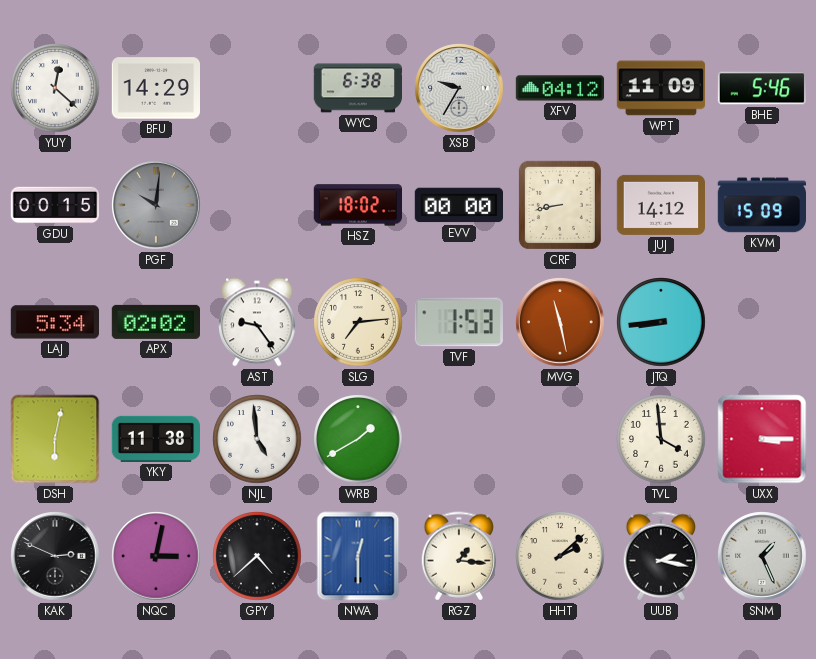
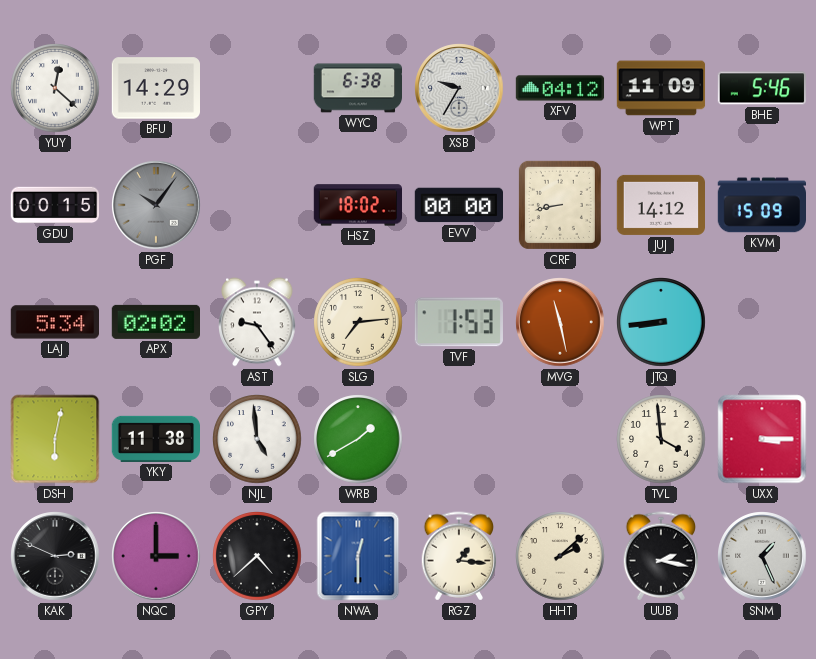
PGF: 10:01 -> 10:06 (156, 205)
NQC: 3:02 -> 3:00 (156, 556)
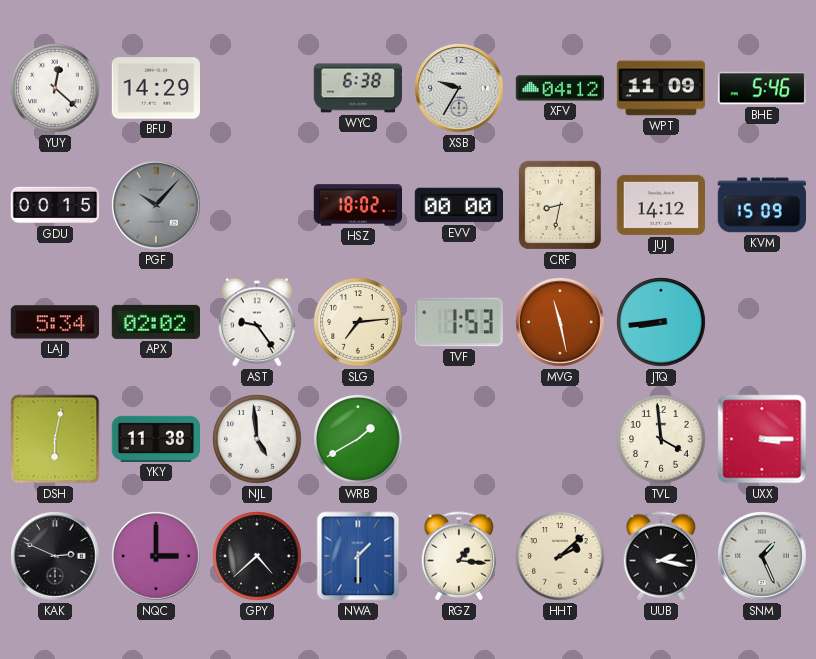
PGF: 10:06 -> 10:07 (156, 205)
CRF: 8:43 -> 8:32 (560, 205)
NWA: 12:30 -> 1:30 (358, 556)
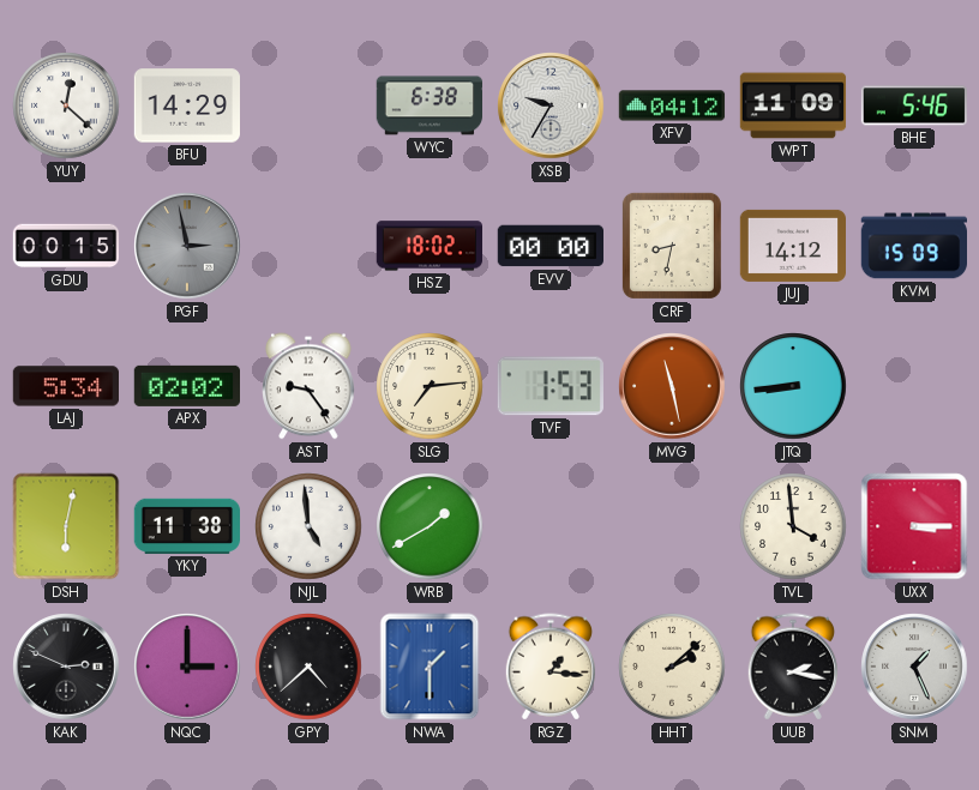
PGF: 10:07 -> 2:58 (187, 246)
